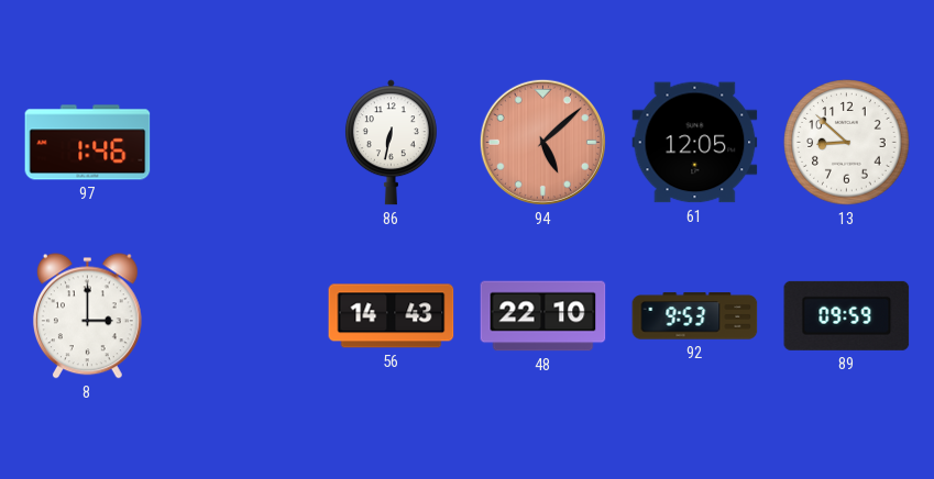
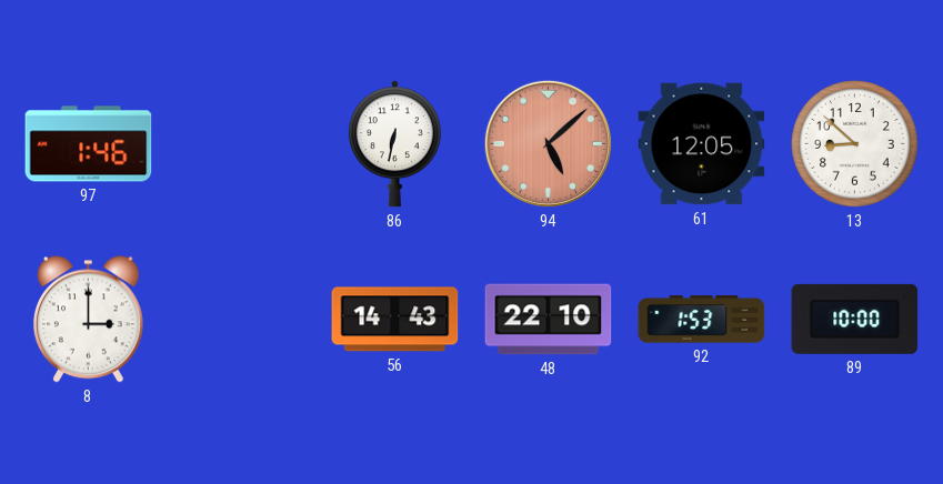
92: 9:53 -> 1:53 (702, 320)
89: 09:59 -> 10:00 (855, 319)
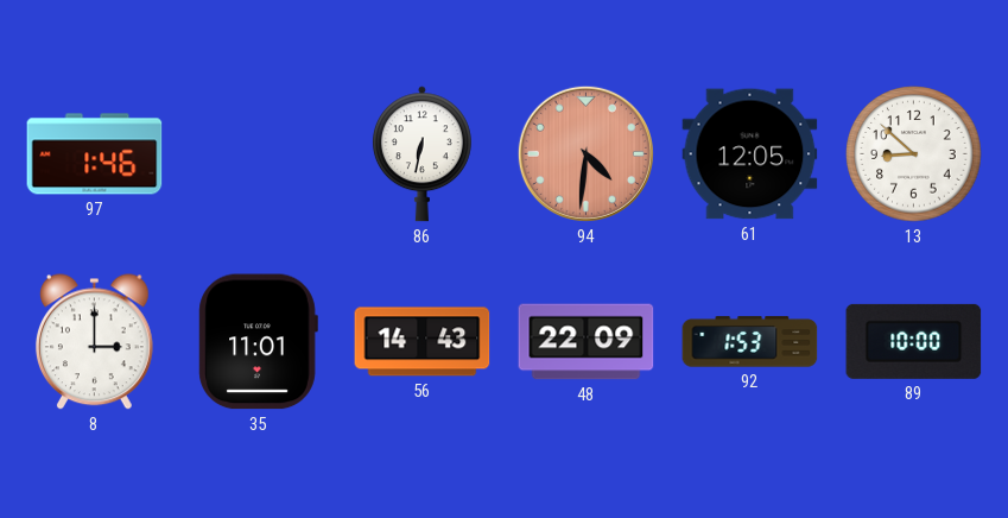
94: 5:08 -> 4:31 (585, 153)
35: none -> 11:01 (258, 342)
48: 22:10 -> 22:09 (587, 342)
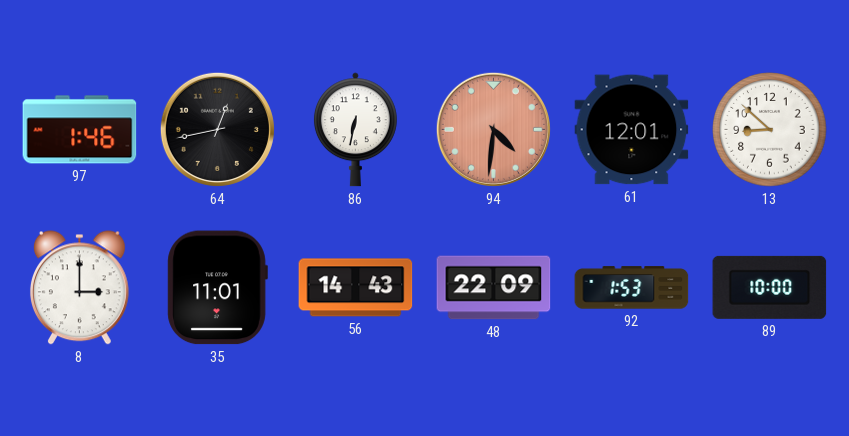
64: none -> 12:43 (217, 129)
61: 12:05 -> 12:01 (632, 130)
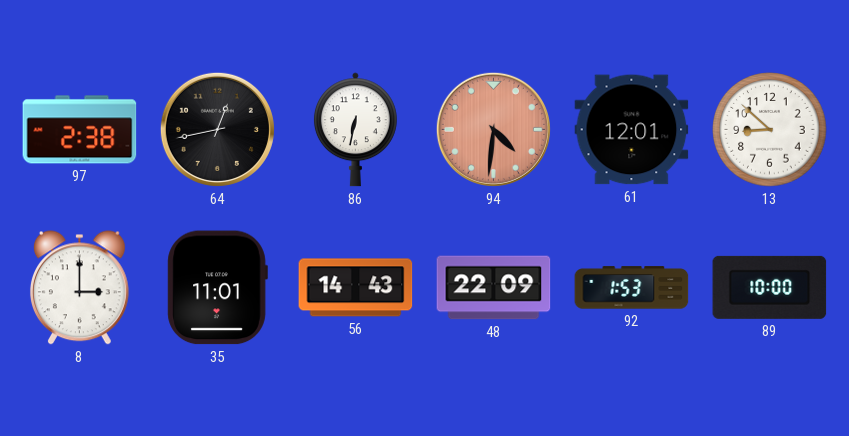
97: 1:46 -> 2:38 (80, 130)
